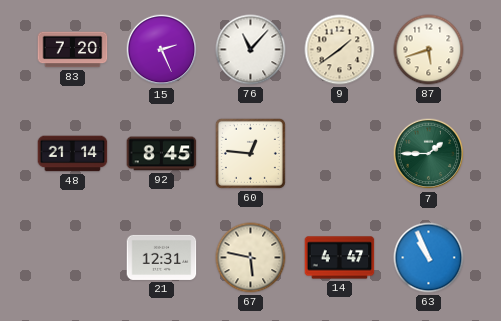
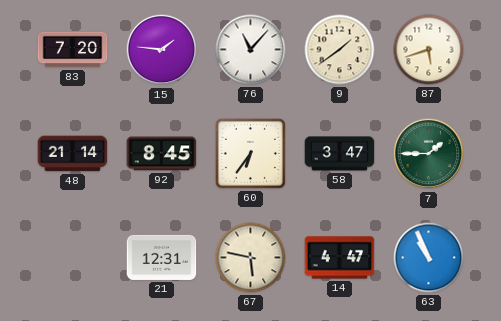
15: 2:26 -> 1:46 (162, 50)
60: 12:46 -> 6:36 (250, 153)
58: none -> 3:47 (340, 154)
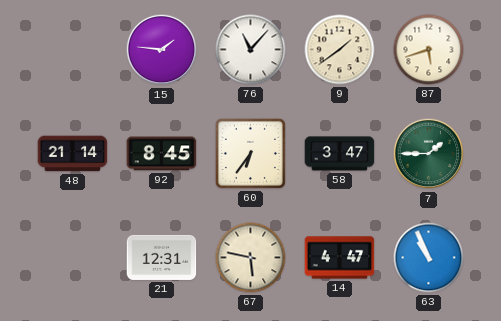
83: 7:20 -> none (73, 50)
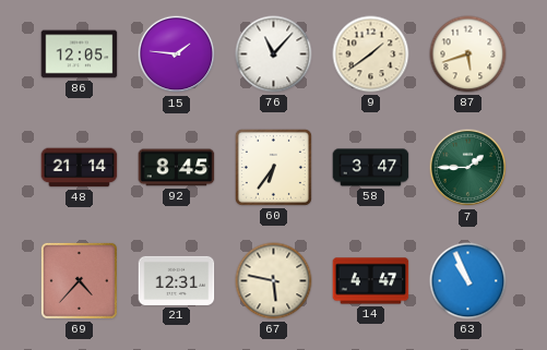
86: none -> 12:05 (80, 55)
69: none -> 4:37 (79, 280)
